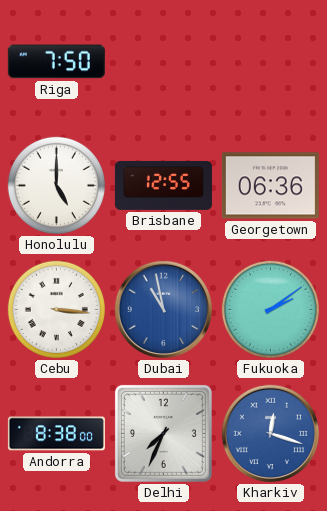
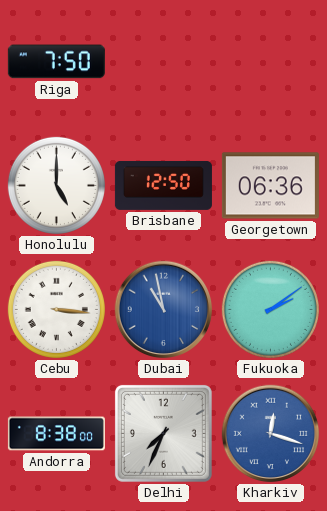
Brisbane: 12:55 -> 12:50 (163, 185)
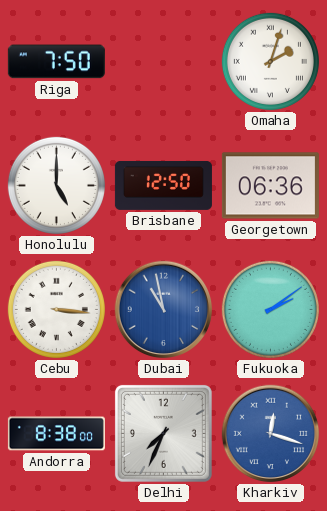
Omaha: none -> 2:03 (270, 61)
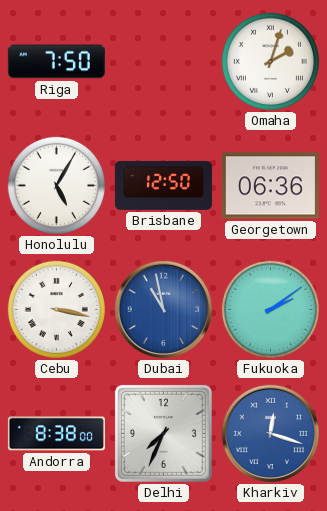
Honolulu: 5:00 -> 5:05 (56, 185)
Cebu: 3:16 -> 3:17 (56, 309)
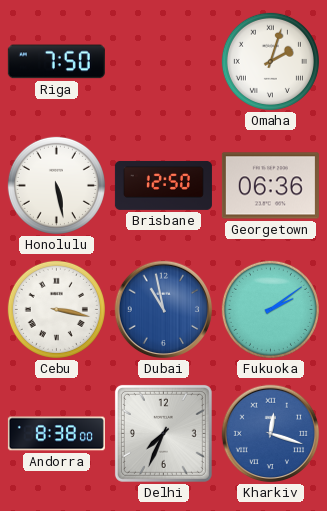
Honolulu: 5:05 -> 5:28 (56, 185)
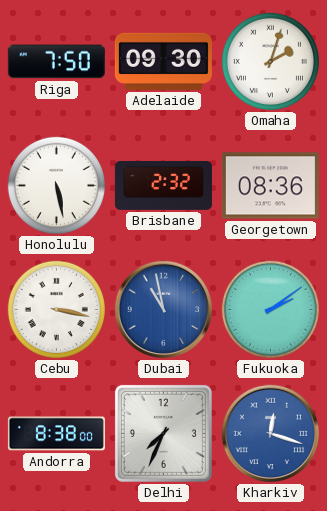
Adelaide: none -> 09:30 (163, 61)
Brisbane: 12:50 -> 2:32 (163, 185)
Georgetown: 06:36 -> 08:36 (270, 186)
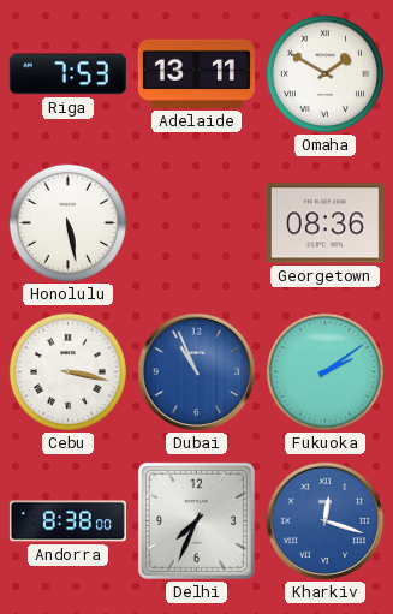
Riga: 7:50 -> 7:53 (67, 74)
Adelaide: 09:30 -> 13:11 (196, 73)
Omaha: 2:03 -> 1:50 (324, 73)
Brisbane: 2:32 -> none (163, 185)
Dubai: 10:58 -> 10:56 (197, 372)
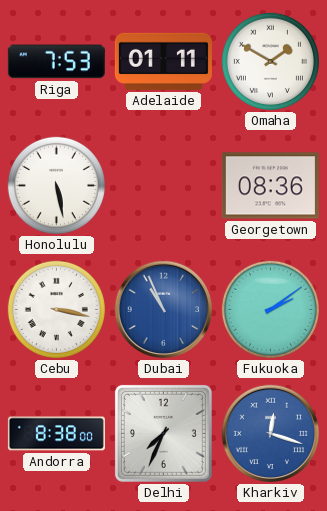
Adelaide: 13:11 -> 01:11 (163, 61)
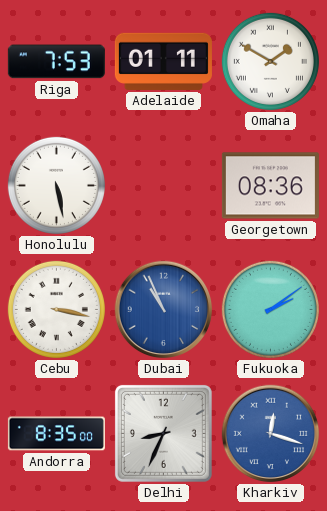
Andorra: 8:38 -> 8:35 (56, 434)
Delhi: 7:34 -> 8:34 (163, 433)
